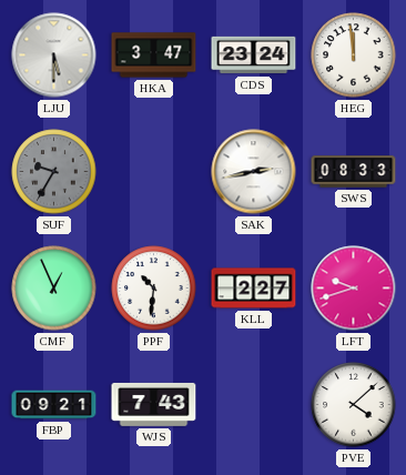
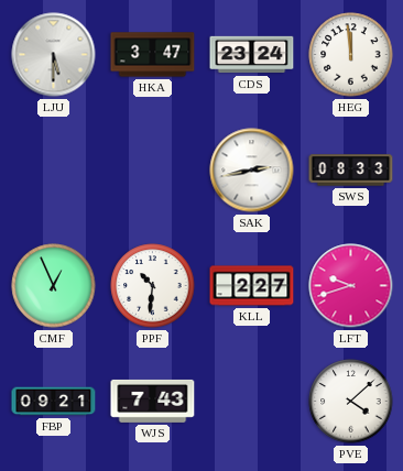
SUF: 9:35 -> none (54, 172)
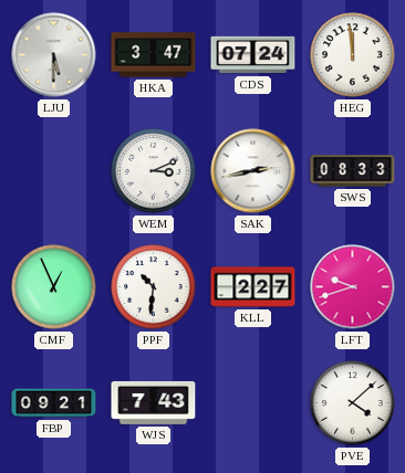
CDS: 23:24 -> 07:24 (253, 55)
WEM: none -> 3:11 (154, 171)
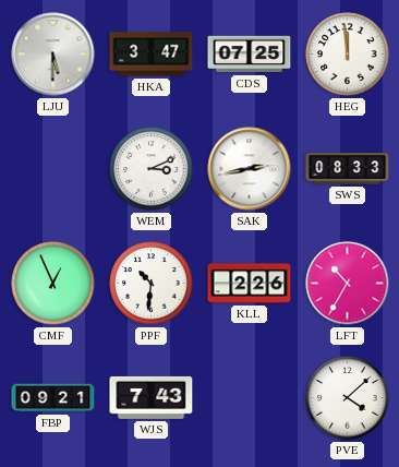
CDS: 07:24 -> 07:25 (250, 55)
KLL: 2:27 -> 2:26 (250, 284)
LFT: 9:42 -> 10:35 (348, 284)
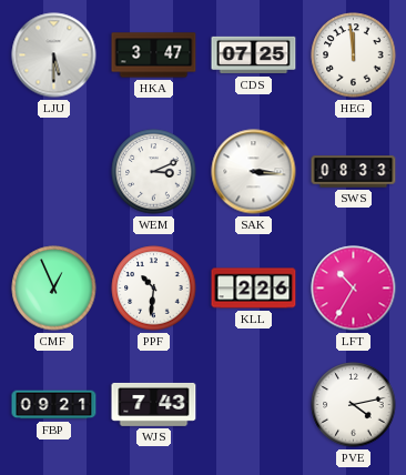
SAK: 2:43 -> 3:16 (254, 172)
PVE: 4:08 -> 4:13 (354, 405)
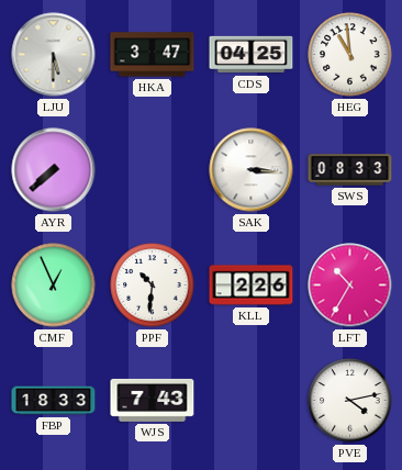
CDS: 07:25 -> 04:25 (252, 55)
HEG: 11:59 -> 10:59 (350, 55)
AYR: none -> 7:38 (54, 170)
WEM: 3:11 -> none (154, 172)
FBP: 09:21 -> 18:33 (54, 401)
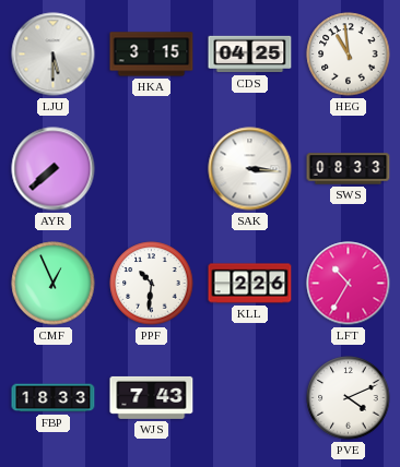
HKA: 3:47 -> 3:15 (152, 55)
PVE: 4:13 -> 4:11 (349, 398)
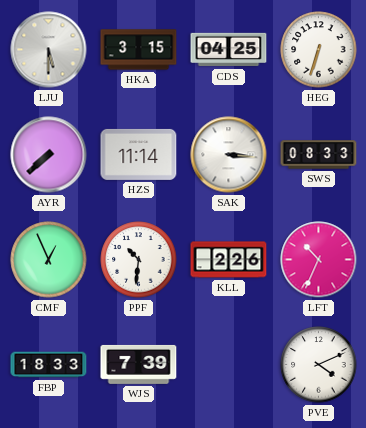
HEG: 10:59 -> 6:33 (319, 50)
HZS: none -> 11:14 (139, 154)
LFT: 10:35 -> 10:34 (319, 260)
WJS: 7:43 -> 7:39 (139, 364)
